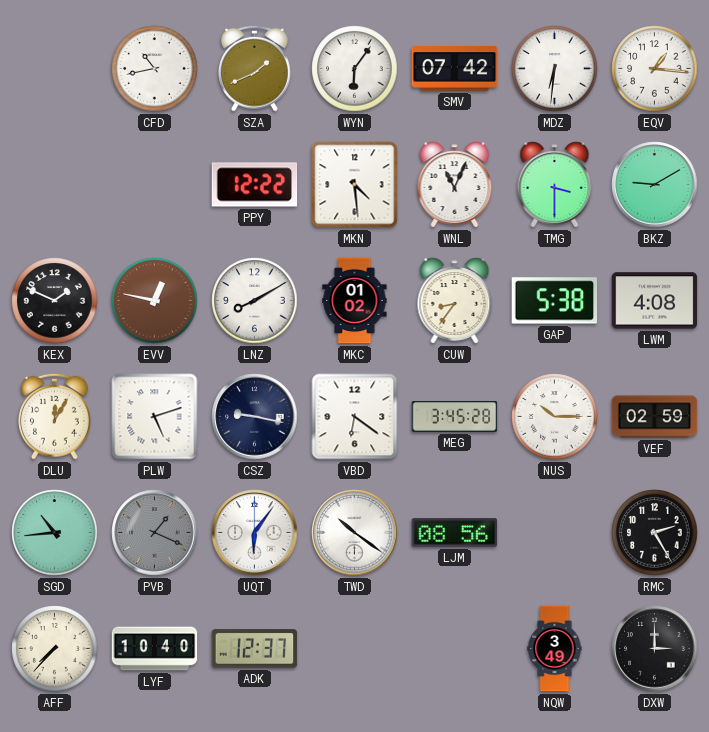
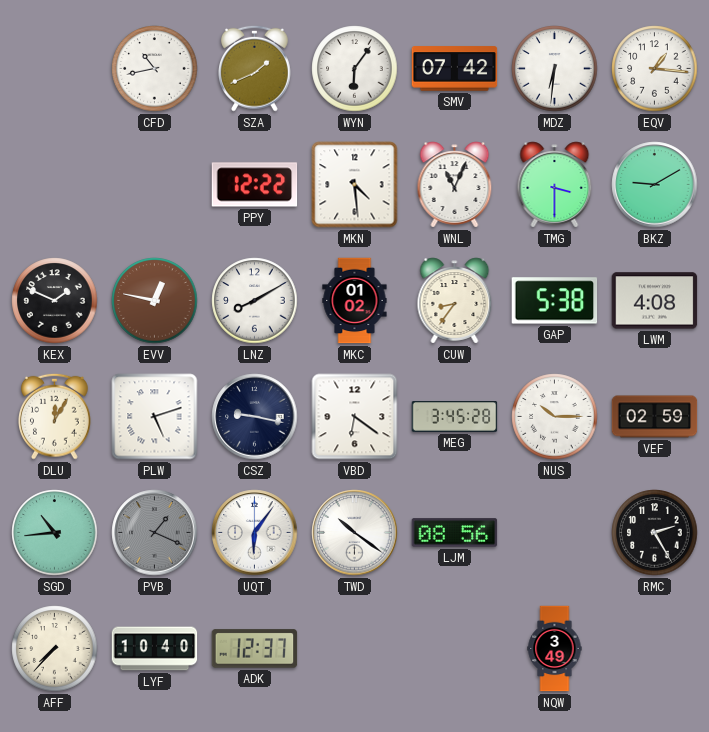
DXW: 3:00 -> none (655, 649)
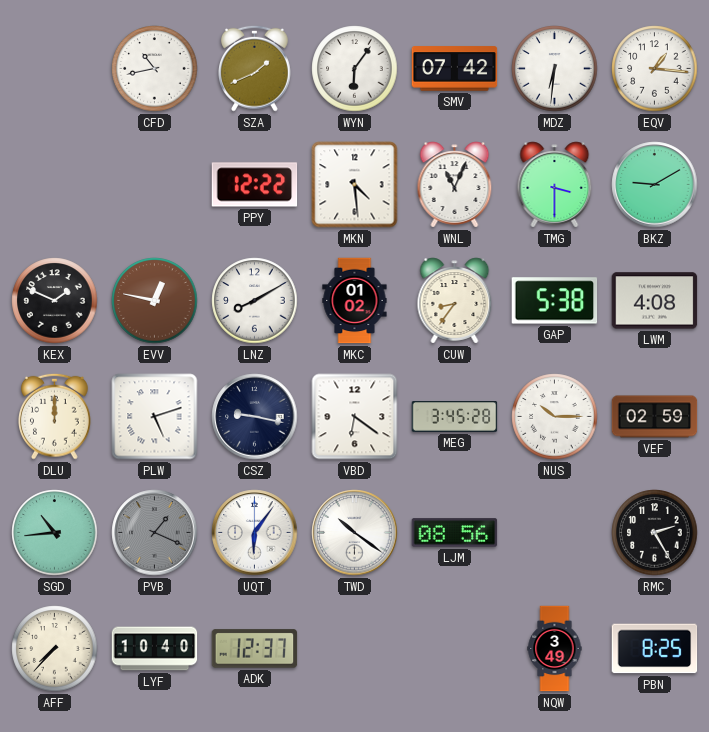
DLU: 12:05 -> 12:00 (55, 416)
PBN: none -> 8:25 (655, 649)
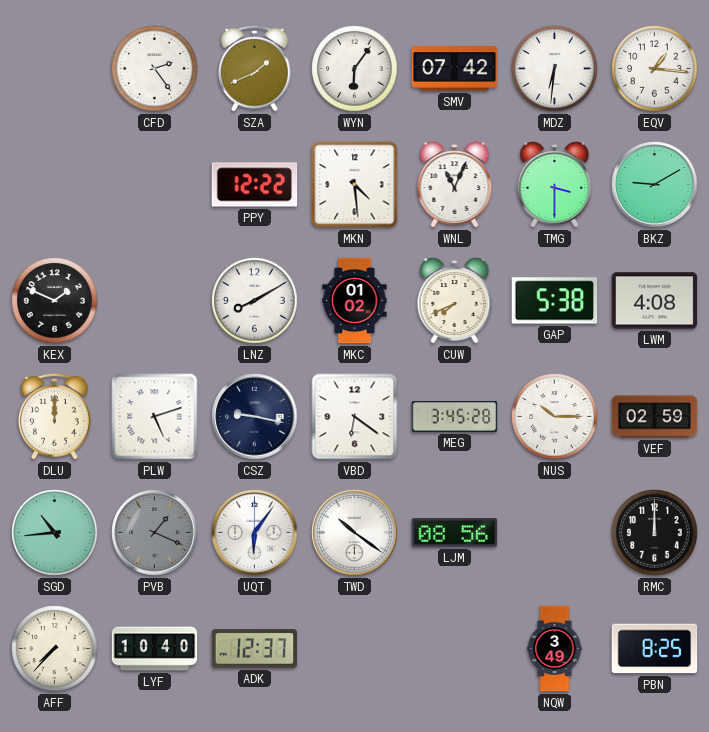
CFD: 10:43 -> 2:24 (155, 69)
EVV: 12:47 -> none (155, 301)
CUW: 8:36 -> 7:41 (455, 301)
RMC: 2:25 -> 12:00 (655, 533)
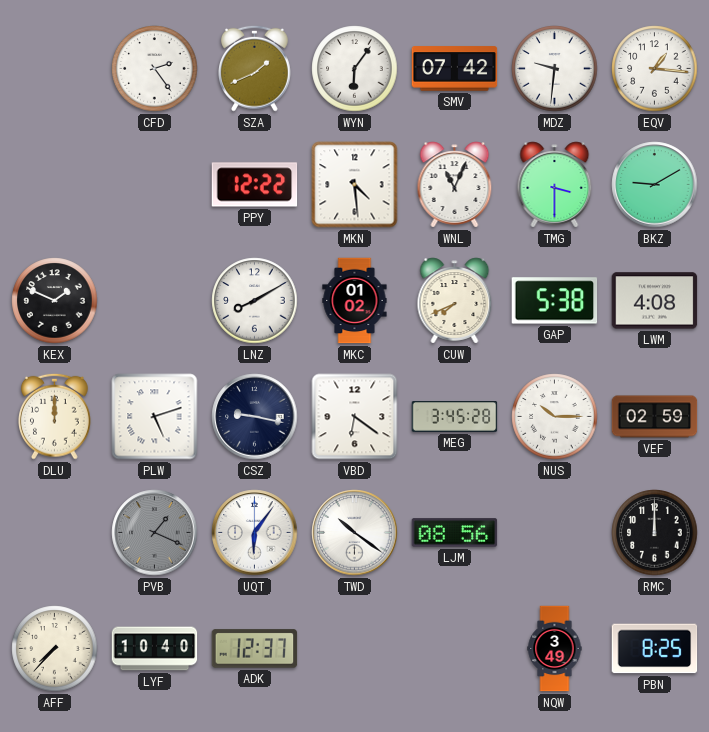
MDZ: 6:31 -> 9:31 (555, 69)
SGD: 10:44 -> none (55, 533)
